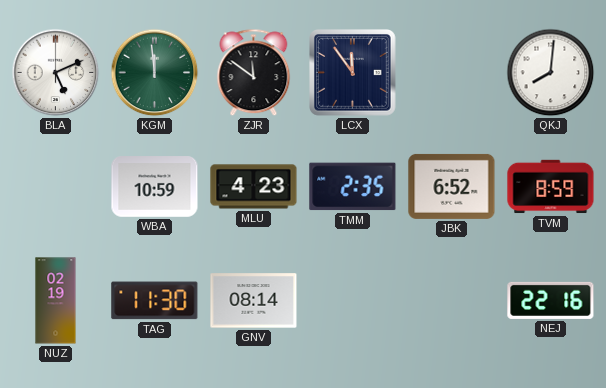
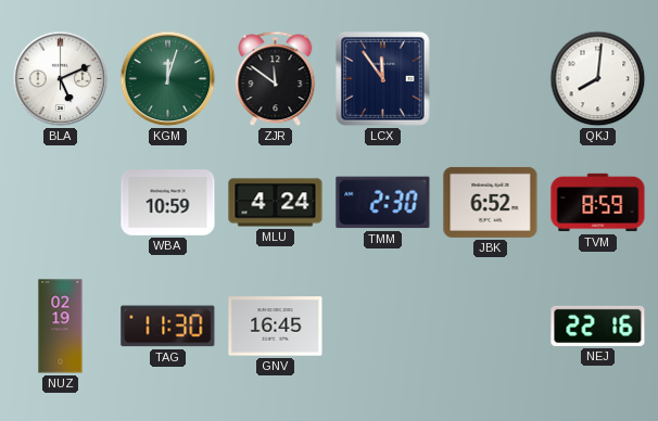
KGM: 11:59 -> 12:03 (168, 79)
MLU: 4:23 -> 4:24 (276, 203)
TMM: 2:35 -> 2:30 (383, 203)
GNV: 08:14 -> 16:45 (276, 327)
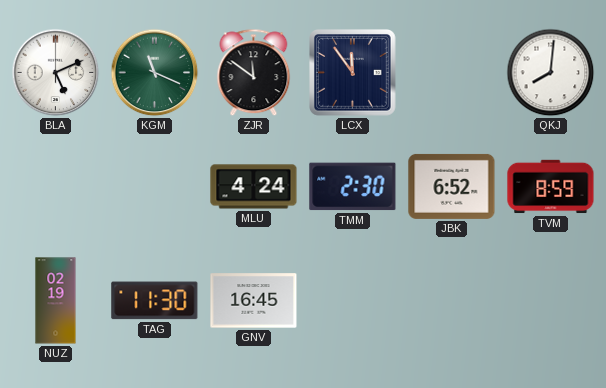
KGM: 12:03 -> 11:19 (155, 73)
WBA: 10:59 -> none (168, 203)
NEJ: 22:16 -> none (598, 326)
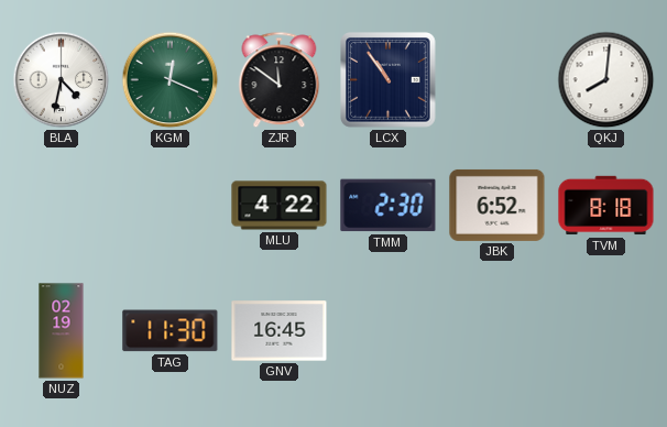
BLA: 5:11 -> 4:32 (62, 80)
KGM: 11:19 -> 12:19 (171, 80)
LCX: 11:54 -> 10:54 (389, 80)
MLU: 4:24 -> 4:22 (280, 206)
TVM: 8:59 -> 8:18 (606, 206)
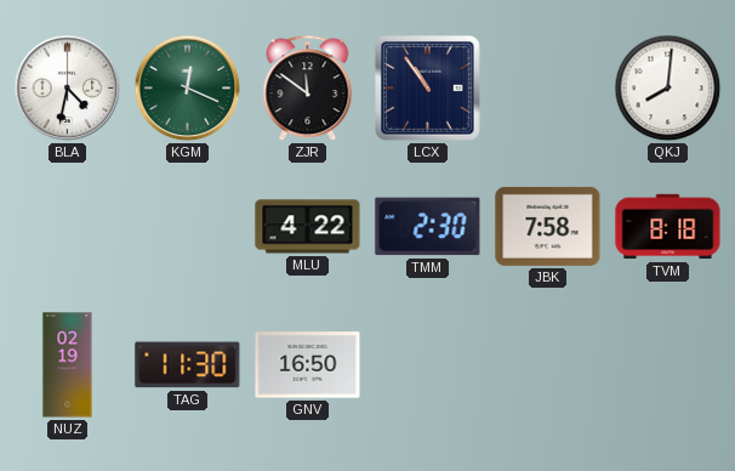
JBK: 6:52 -> 7:58 (548, 226)
GNV: 16:45 -> 16:50 (308, 365)
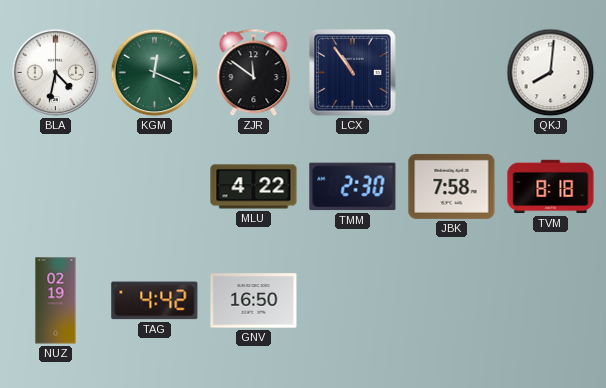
TAG: 11:30 -> 4:42 (155, 301)
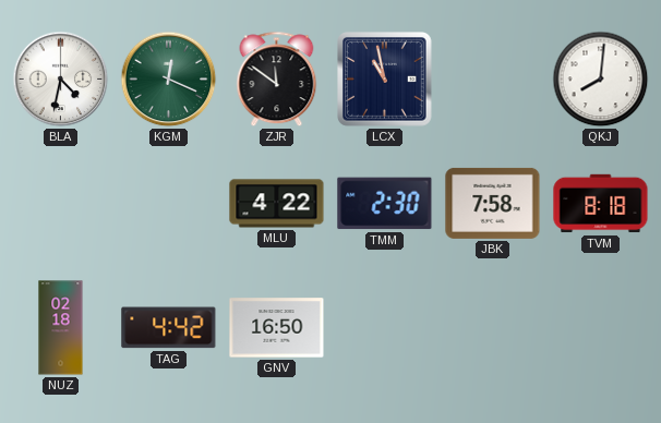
LCX: 10:54 -> 10:58 (385, 80)
NUZ: 02:19 -> 02:18 (61, 328)
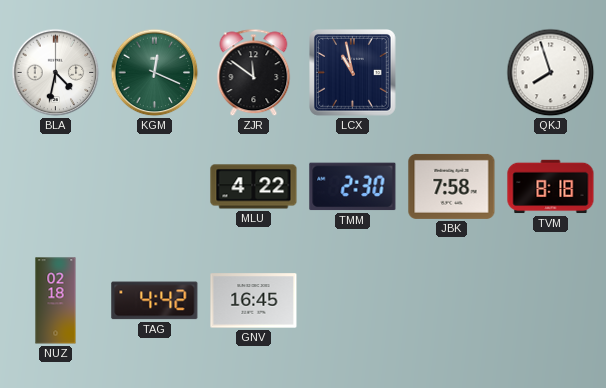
QKJ: 8:01 -> 7:57 (551, 73)
GNV: 16:50 -> 16:45 (254, 301)
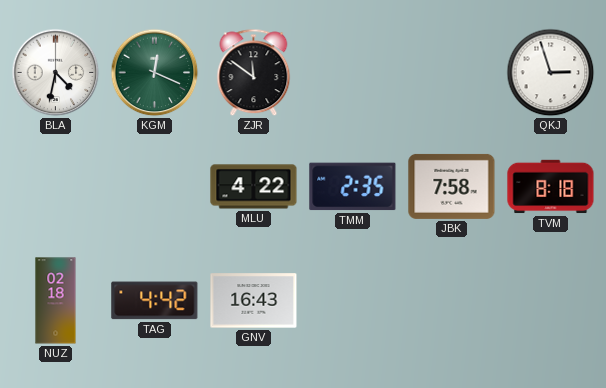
LCX: 10:58 -> none (353, 73)
QKJ: 7:57 -> 2:57 (551, 73)
TMM: 2:30 -> 2:35 (353, 187)
GNV: 16:45 -> 16:43 (254, 301)
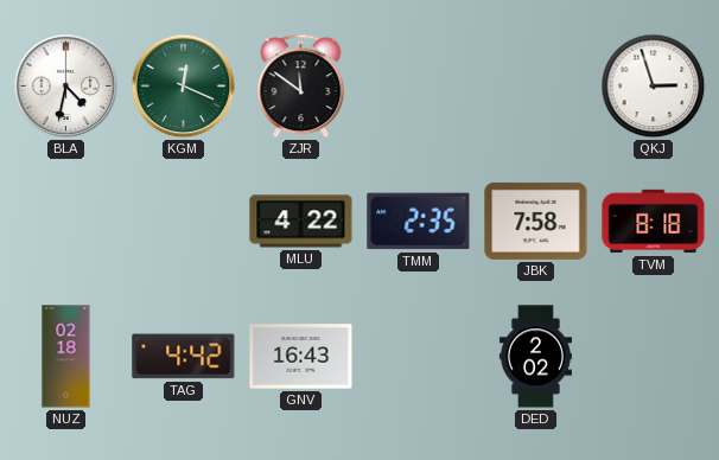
DED: none -> 2:02 (535, 357)
